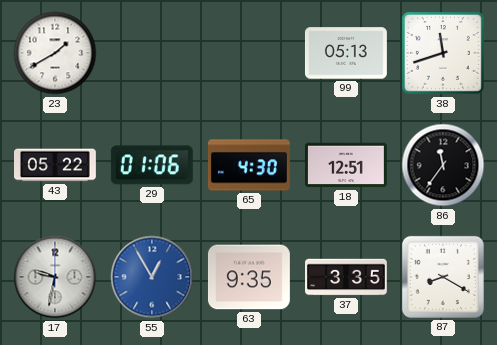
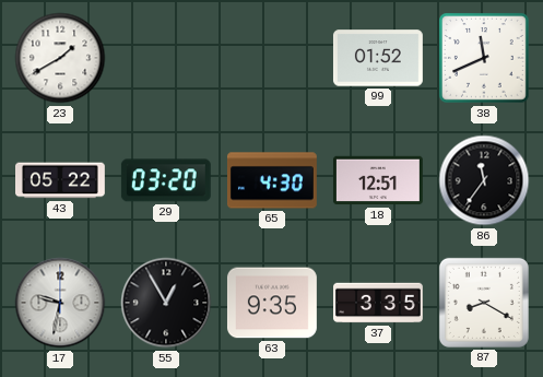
99: 05:13 -> 01:52 (378, 58)
38: 11:42 -> 11:41 (485, 59)
29: 01:06 -> 03:20 (166, 180)
55 dial: blue -> black (166, 303)
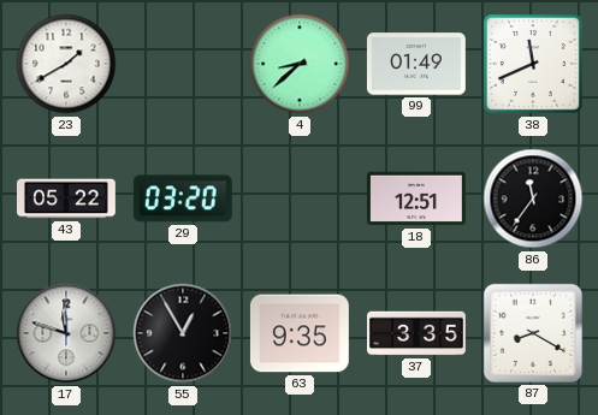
4: none -> 8:38 (300, 64)
99: 01:52 -> 01:49 (416, 64)
65: 4:30 -> none (272, 180)
17: 9:32 -> 11:48 (66, 333)
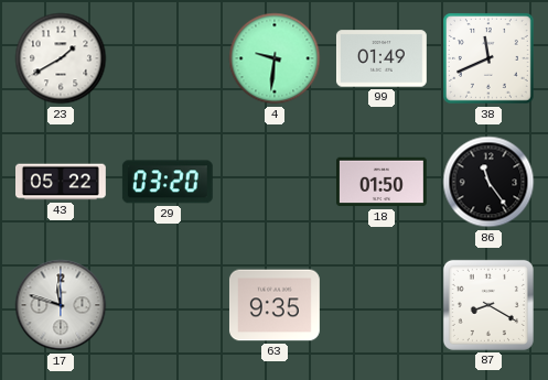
4: 8:38 -> 9:31 (275, 58)
18: 12:51 -> 01:50 (382, 182)
86: 11:36 -> 11:24 (488, 182)
55: 12:55 -> none (183, 333)
37: 3:35 -> none (418, 333)
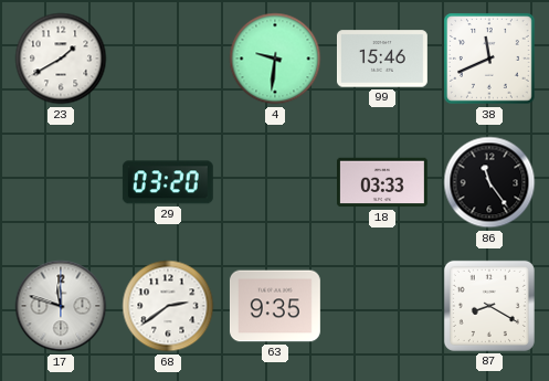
99: 01:49 -> 15:46 (382, 59)
43: 05:22 -> none (62, 182)
18: 01:50 -> 03:33 (382, 182)
68: none -> 2:39 (168, 306)
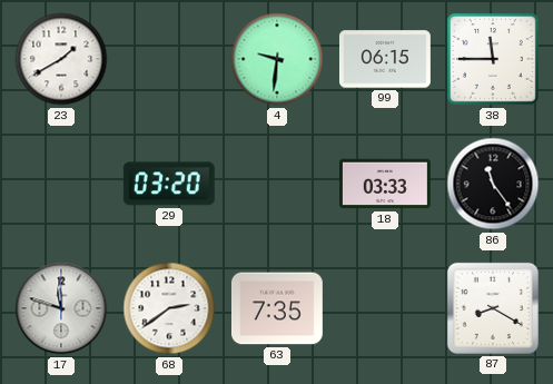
99: 15:46 -> 06:15 (385, 59)
38: 11:41 -> 11:45 (494, 60)
63: 9:35 -> 7:35 (277, 308)
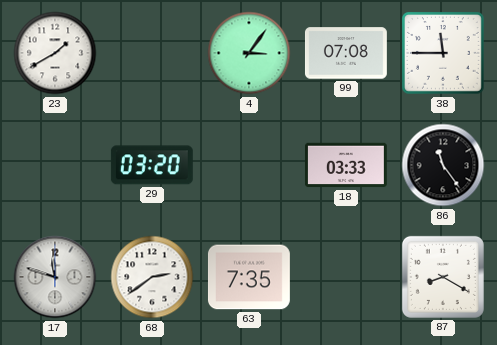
4: 9:31 -> 3:06 (249, 53)
99: 06:15 -> 07:08 (346, 53)
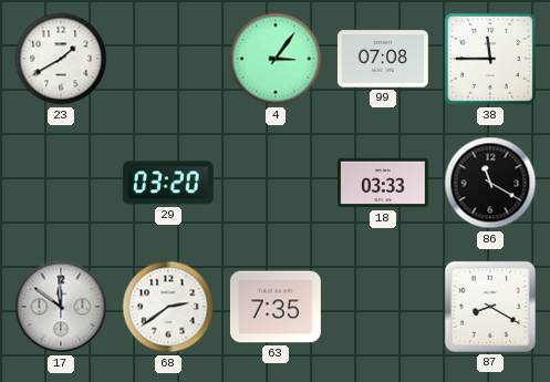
86: 11:24 -> 11:20 (490, 183)
17: 11:48 -> 11:51 (61, 307)
